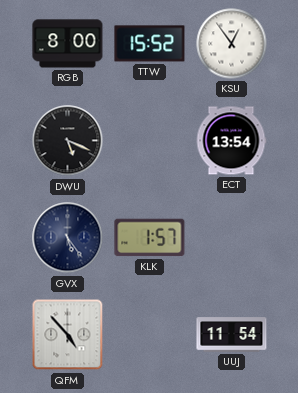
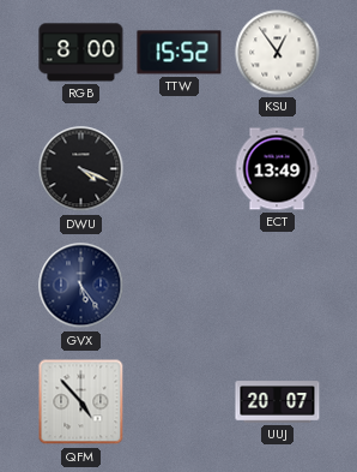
DWU: 5:19 -> 4:19 (81, 169)
ECT: 13:54 -> 13:49 (277, 169)
KLK: 1:57 -> none (150, 238)
UUJ: 11:54 -> 20:07 (278, 402)
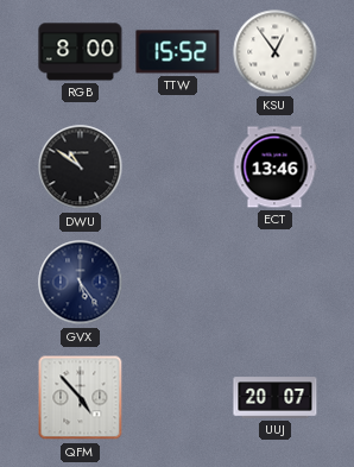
DWU: 4:19 -> 10:51 (81, 168)
ECT: 13:49 -> 13:46 (274, 168)
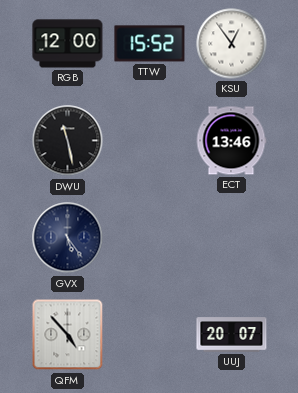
RGB: 8:00 -> 12:00 (68, 44)
DWU: 10:51 -> 11:28 (68, 141)
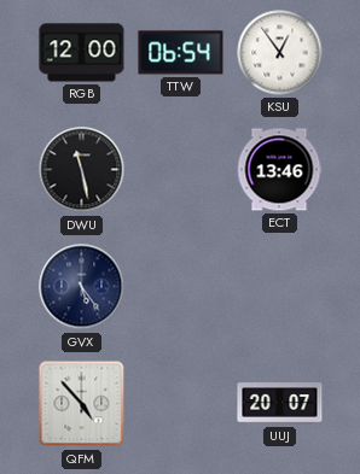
TTW: 15:52 -> 06:54 (181, 53)
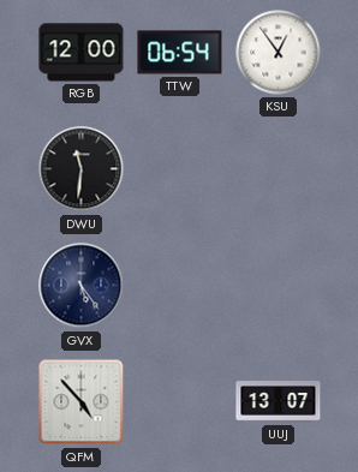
DWU: 11:28 -> 11:31 (82, 169)
ECT: 13:46 -> none (279, 170)
UUJ: 20:07 -> 13:07 (279, 402)
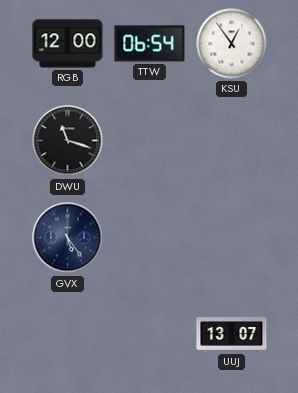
DWU: 11:31 -> 11:18 (68, 141)
QFM: 4:53 -> none (82, 402)
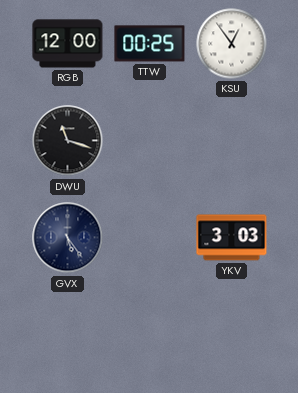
TTW: 06:54 -> 00:25 (150, 44)
YKV: none -> 3:03 (232, 238)
UUJ: 13:07 -> none (232, 335)
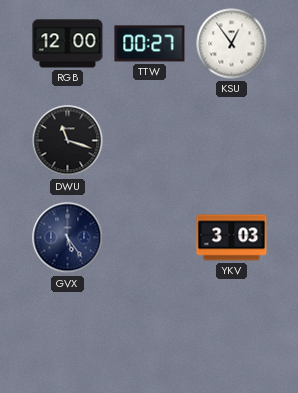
TTW: 00:25 -> 00:27 (150, 44)
